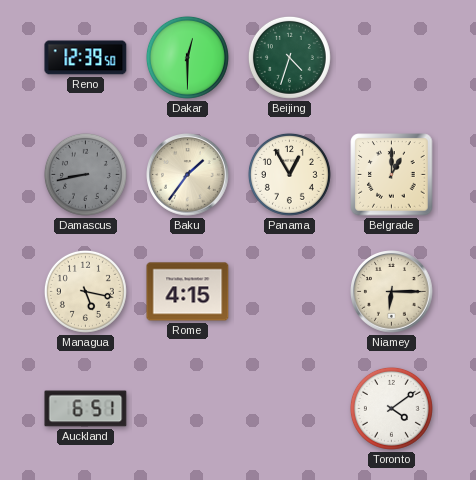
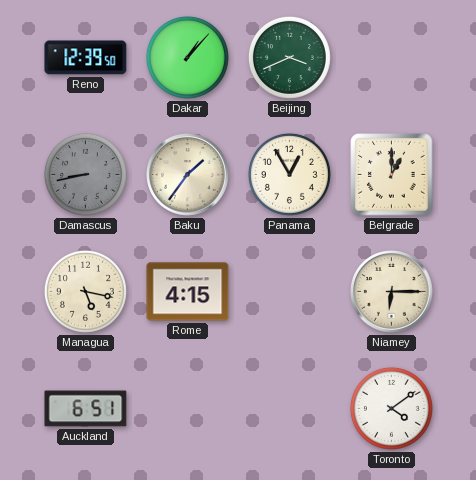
Dakar: 12:30 -> 1:07 (187, 57)
Beijing: 4:33 -> 3:41 (289, 57)
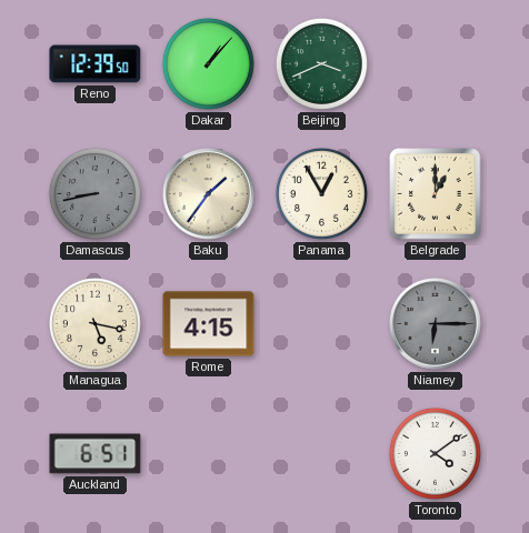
Niamey dial: cream -> grey (436, 324)
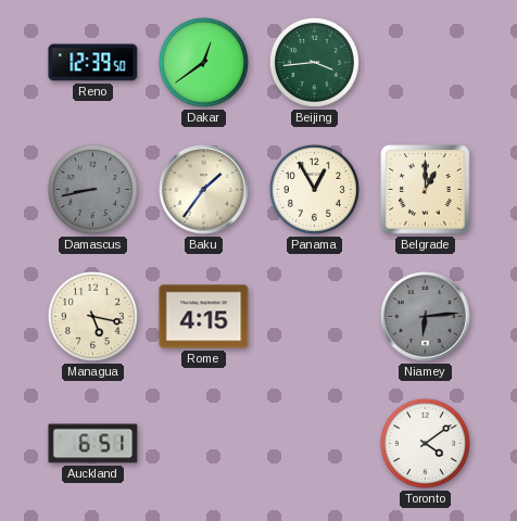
Dakar: 1:07 -> 12:39 (203, 62)
Beijing: 3:41 -> 3:44 (314, 62)
Niamey: 6:15 -> 6:14 (426, 317)
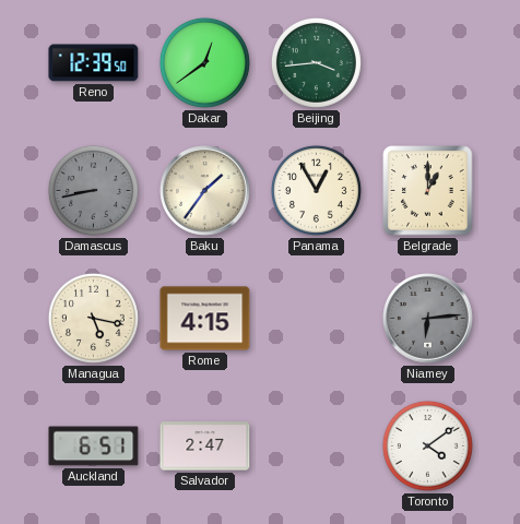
Salvador: none -> 2:47 (205, 446)
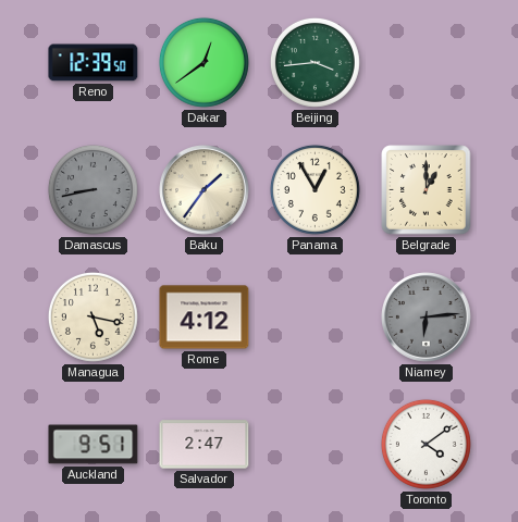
Rome: 4:15 -> 4:12 (205, 318)
Auckland: 6:51 -> 9:51 (94, 445)
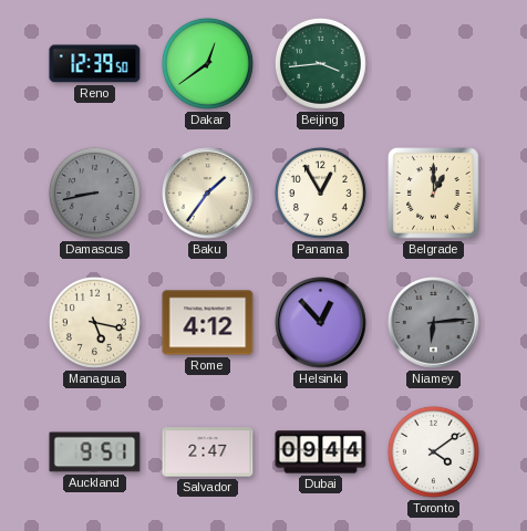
Helsinki: none -> 12:53 (321, 323)
Dubai: none -> 09:44 (321, 452)
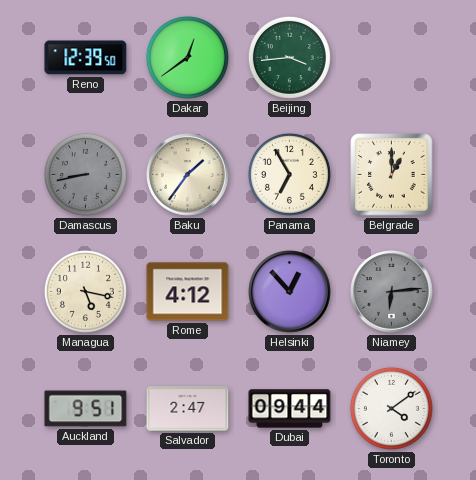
Panama: 12:55 -> 6:55 (289, 174)
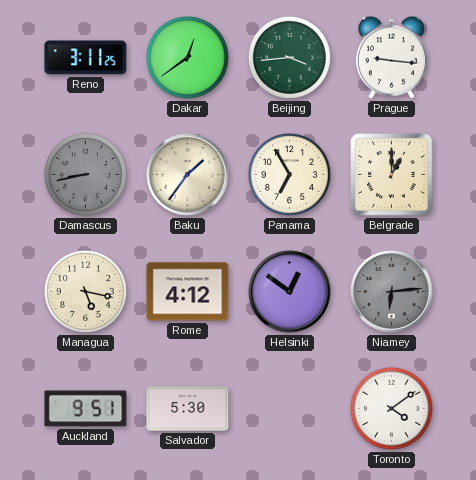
Reno: 12:39 -> 3:11 (86, 58)
Prague: none -> 9:16 (391, 57)
Helsinki: 12:53 -> 12:51 (290, 292)
Salvador: 2:47 -> 5:30 (188, 409)
Dubai: 09:44 -> none (290, 409)
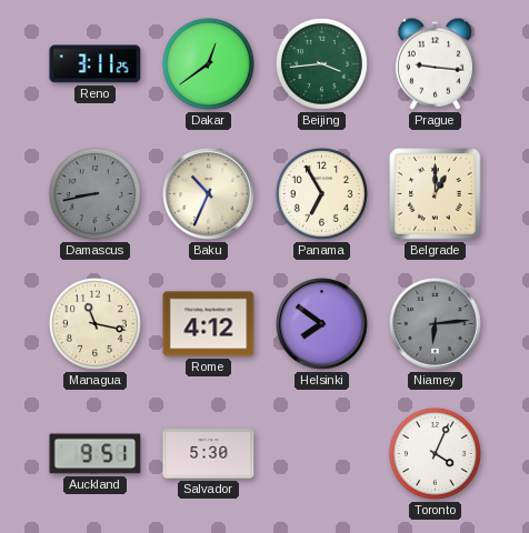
Baku: 1:36 -> 10:34 (209, 194)
Managua: 5:17 -> 11:17 (94, 323)
Helsinki: 12:51 -> 7:51 (322, 324)
Toronto: 4:09 -> 4:04 (435, 453)
